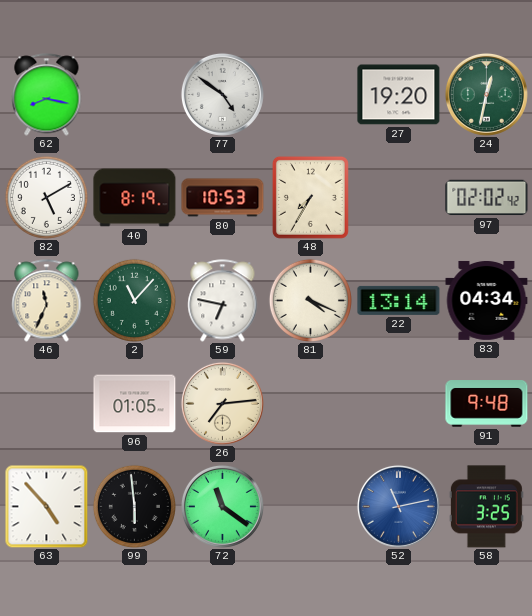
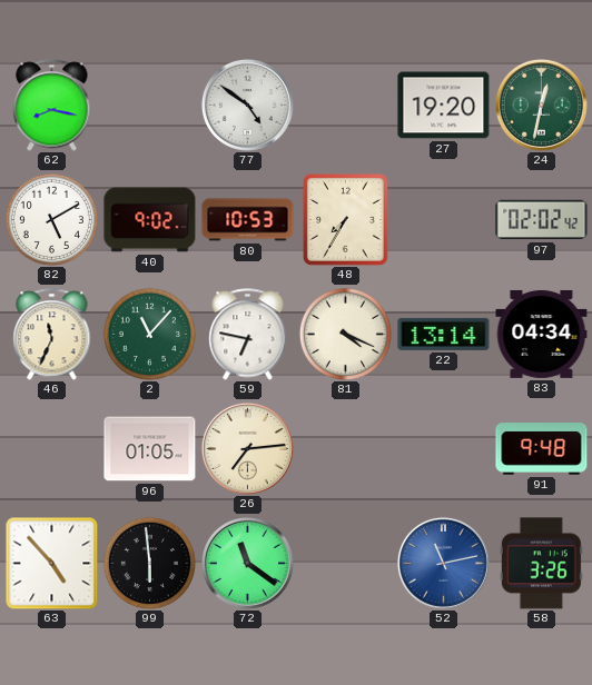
40: 8:19 -> 9:02 (150, 220)
58: 3:25 -> 3:26 (541, 564)
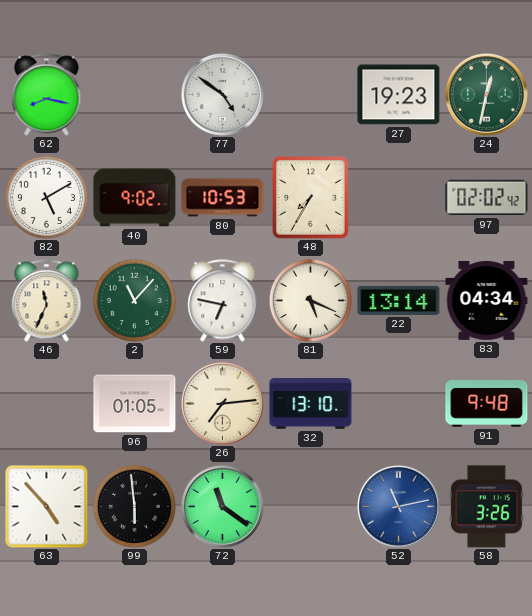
27: 19:20 -> 19:23 (399, 95)
81: 4:19 -> 5:19 (310, 300)
32: none -> 13:10 (311, 404)
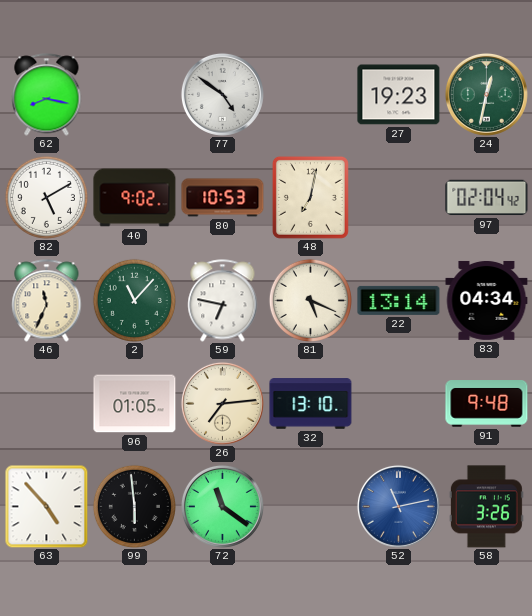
48: 7:35 -> 7:02 (310, 197)
97: 02:02 -> 02:04 (487, 198)
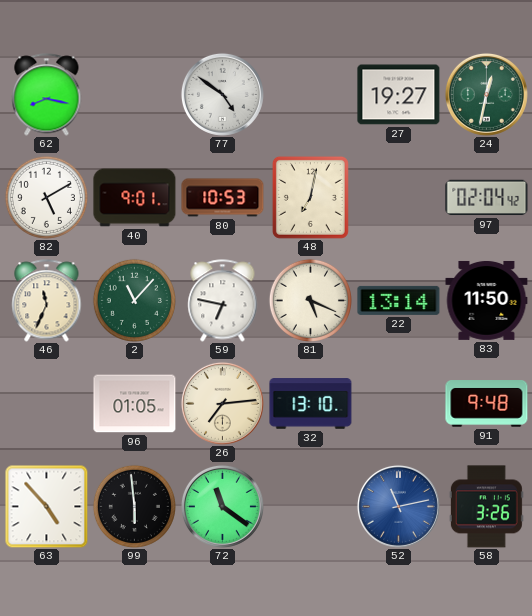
27: 19:23 -> 19:27 (399, 95)
40: 9:02 -> 9:01 (135, 198)
83: 04:34 -> 11:50 (487, 300)
